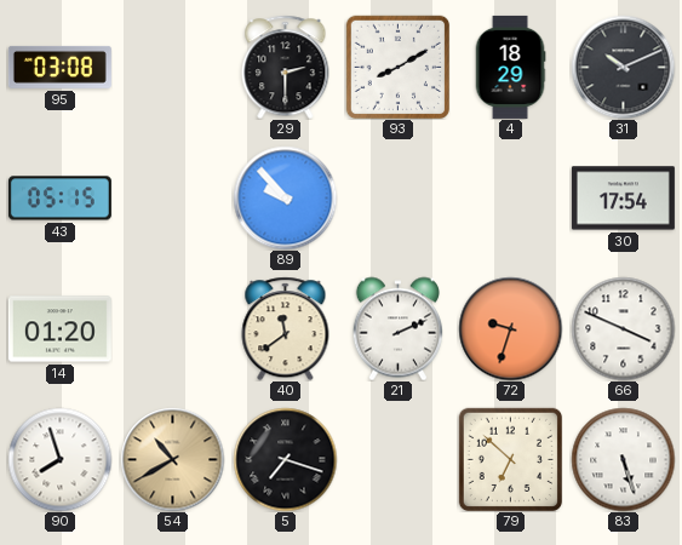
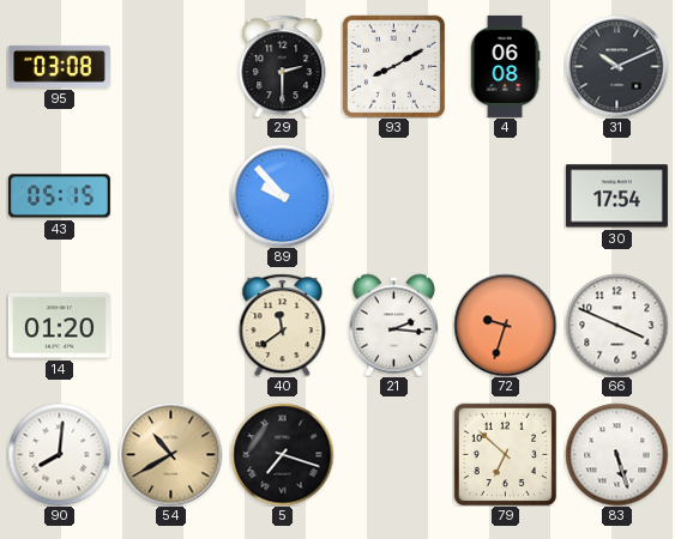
4: 18:29 -> 06:08 (505, 66)
21: 2:11 -> 2:16 (393, 325)
90: 7:57 -> 8:01 (59, 454)
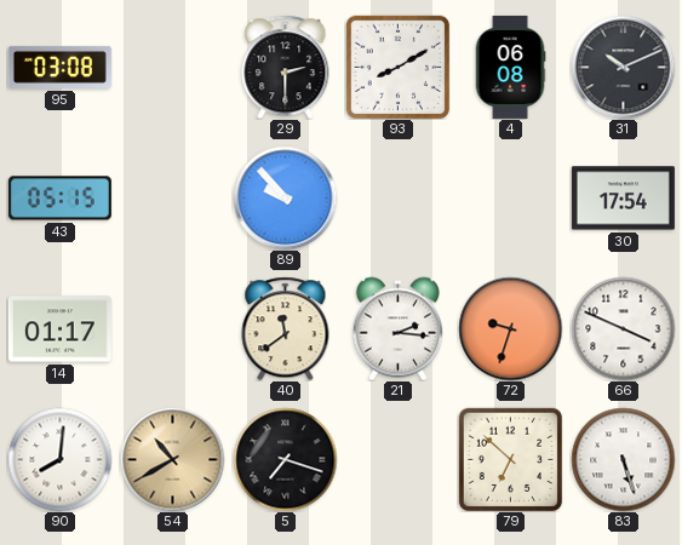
14: 01:20 -> 01:17 (59, 329)
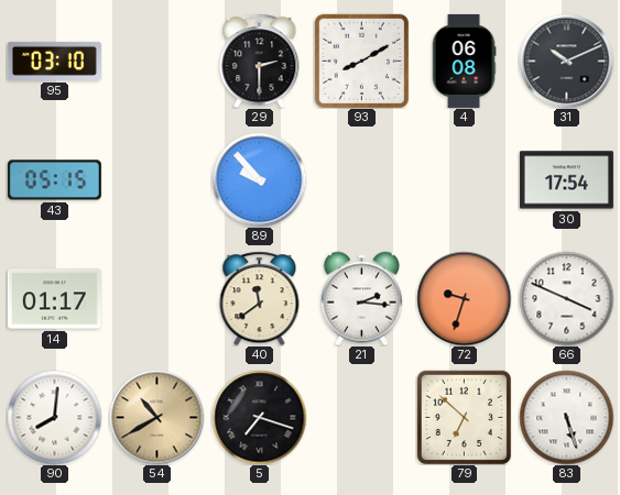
95: 03:08 -> 03:10 (54, 61)
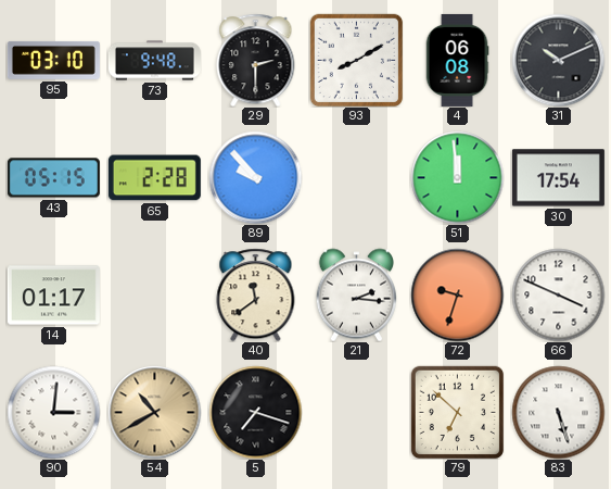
73: none -> 9:48 (154, 61)
65: none -> 2:28 (154, 178)
51: none -> 11:59 (457, 177)
90: 8:01 -> 3:01 (53, 412)
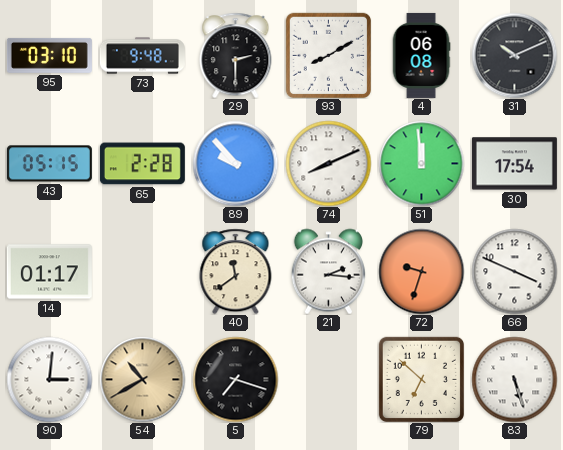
74: none -> 8:11 (328, 163)
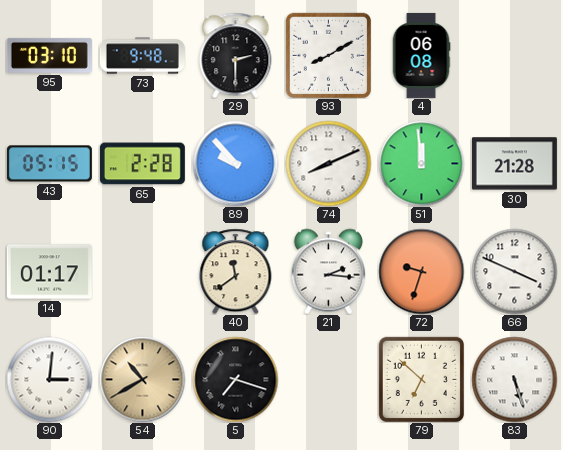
31: 10:11 -> none (514, 55)
30: 17:54 -> 21:28 (514, 164)
